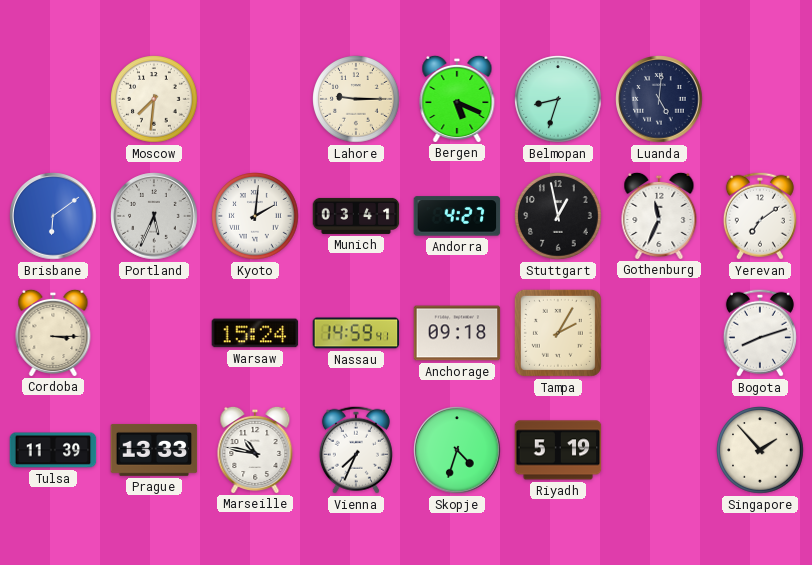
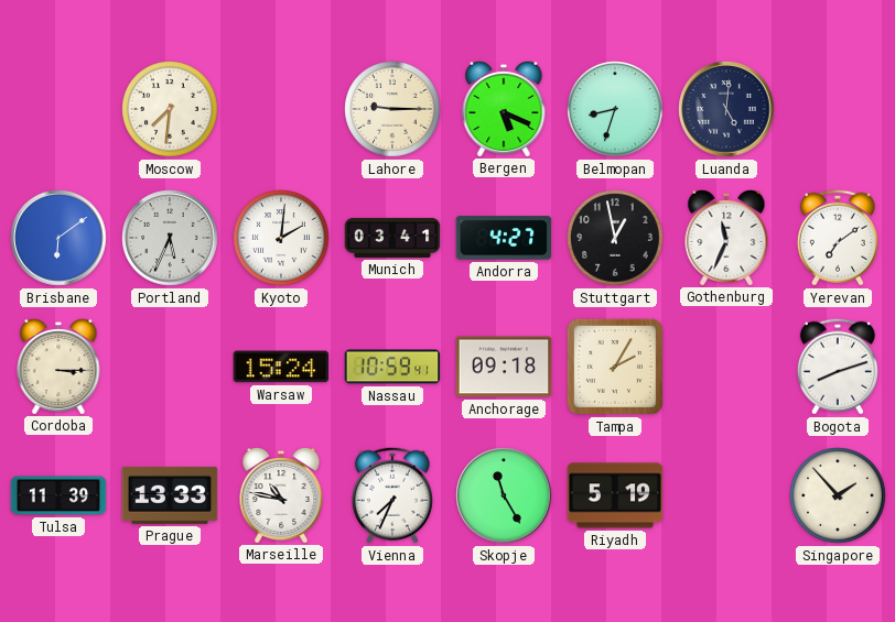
Nassau: 14:59 -> 10:59 (392, 367)
Skopje: 4:33 -> 11:25 (504, 495)
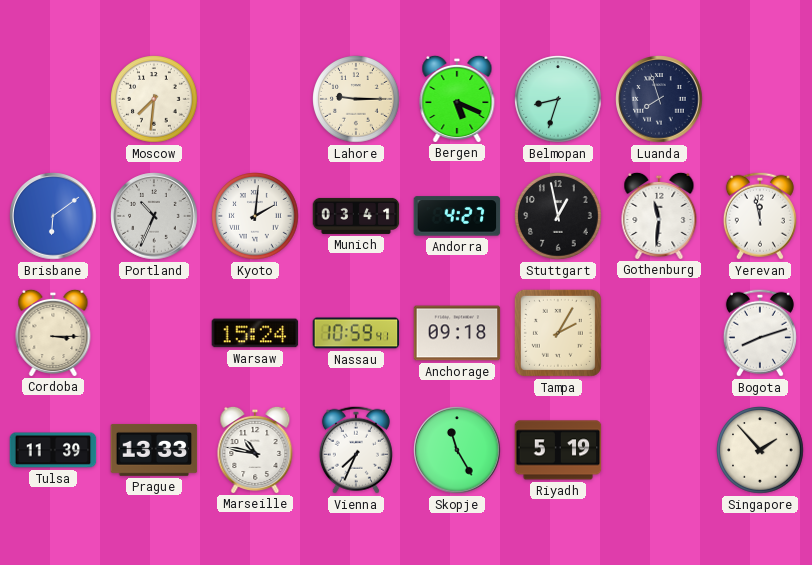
Luanda: 5:01 -> 7:57 (659, 99)
Portland: 5:34 -> 10:34 (154, 216)
Gothenburg: 11:34 -> 11:31 (659, 215)
Yerevan: 7:09 -> 11:58 (760, 216)
